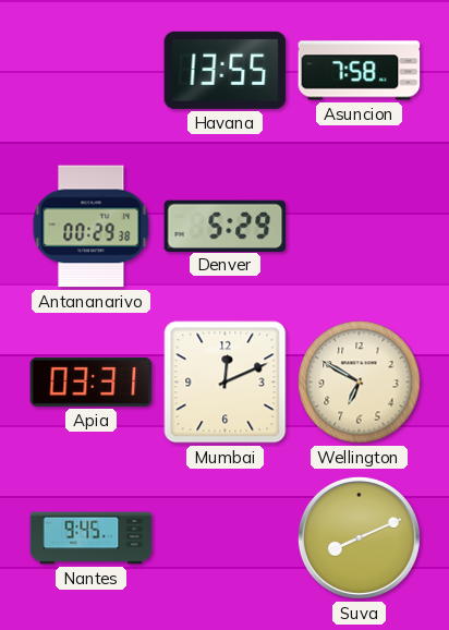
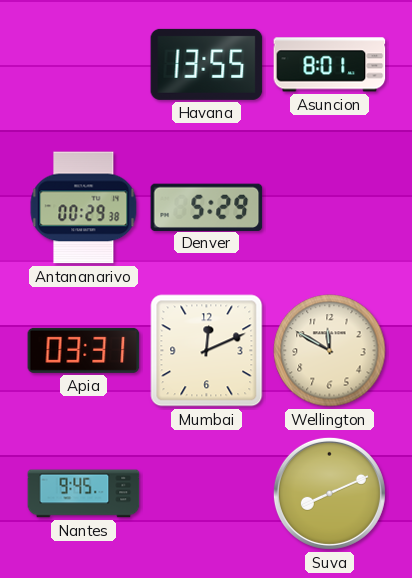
Asuncion: 7:58 -> 8:01 (330, 65)
Wellington: 6:50 -> 11:50 (330, 351)
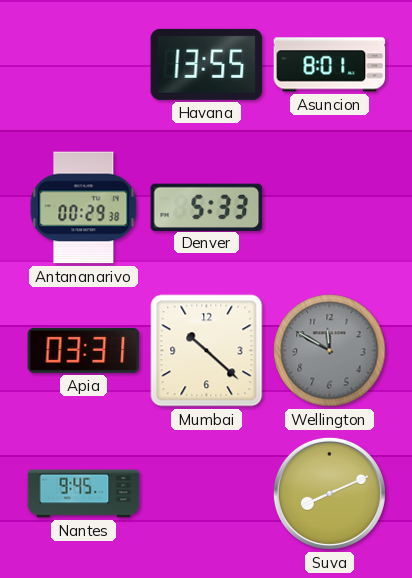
Denver: 5:29 -> 5:33 (207, 207)
Mumbai: 12:11 -> 10:22 (207, 351)
Wellington dial: cream -> grey (330, 351)
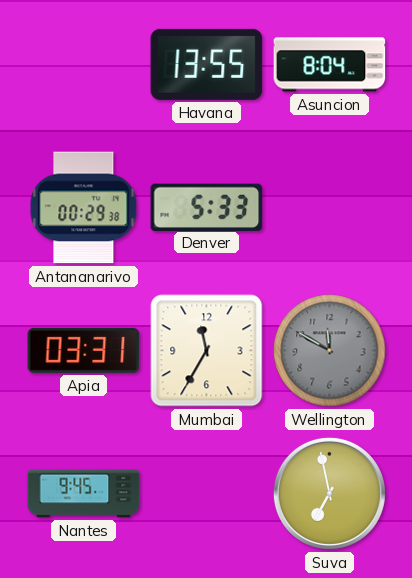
Asuncion: 8:01 -> 8:04 (330, 65)
Mumbai: 10:22 -> 11:35 (207, 351)
Suva: 8:11 -> 6:58 (329, 493)
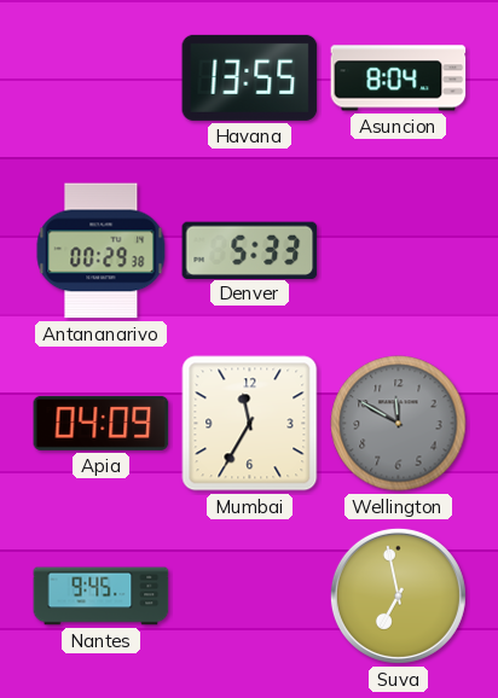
Apia: 03:31 -> 04:09 (102, 423)
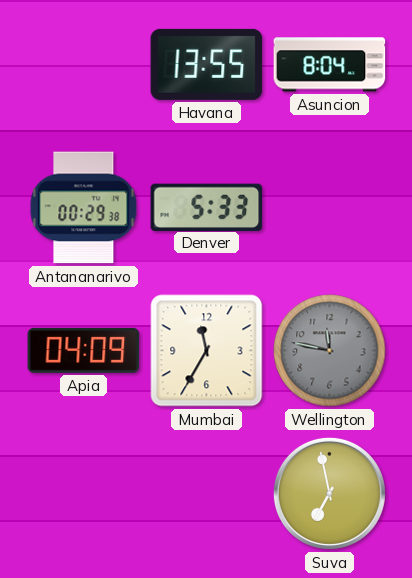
Wellington: 11:50 -> 11:47 (330, 351)
Nantes: 9:45 -> none (102, 597)
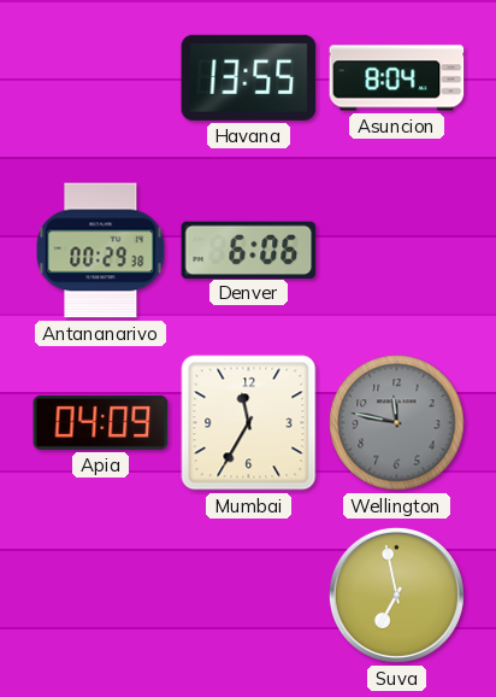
Denver: 5:33 -> 6:06 (249, 250)
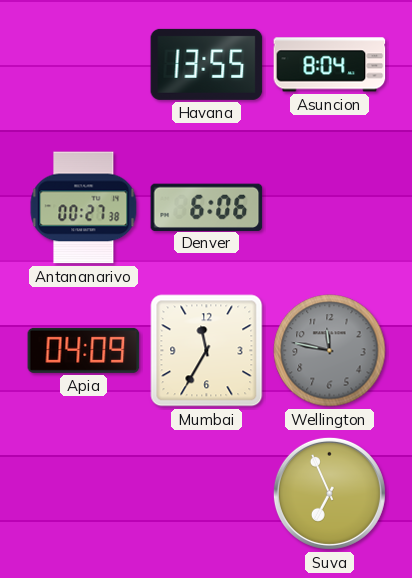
Antananarivo: 00:29 -> 00:27 (84, 208)
Suva: 6:58 -> 6:56 (329, 493)
